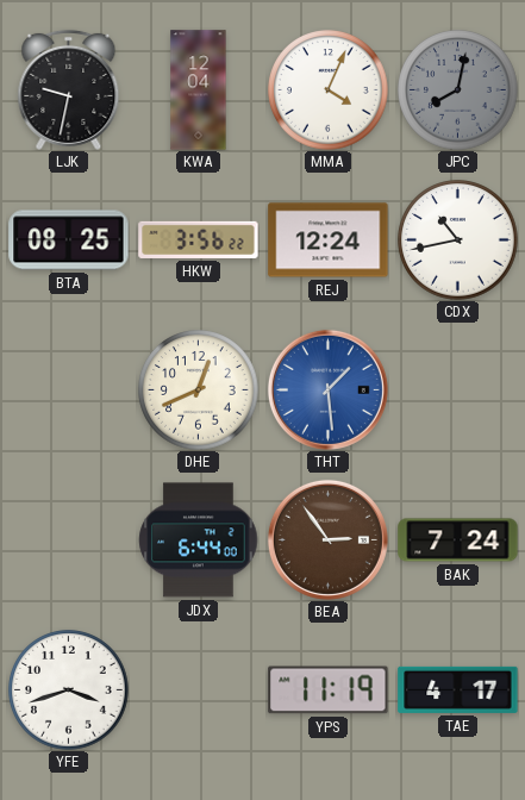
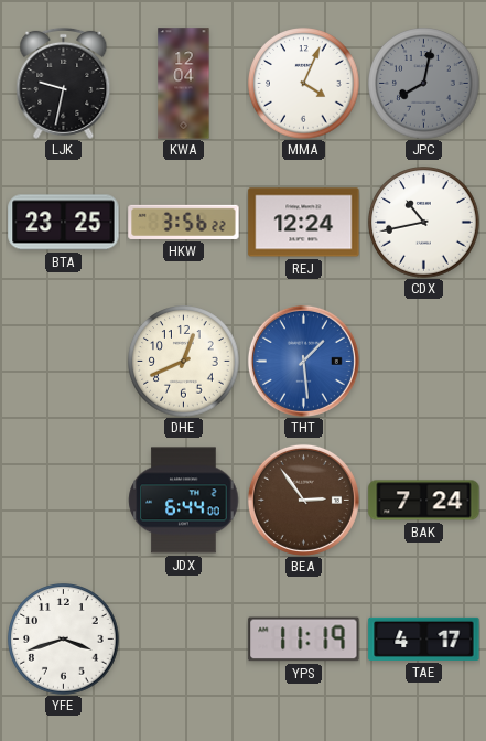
BTA: 08:25 -> 23:25 (64, 223)
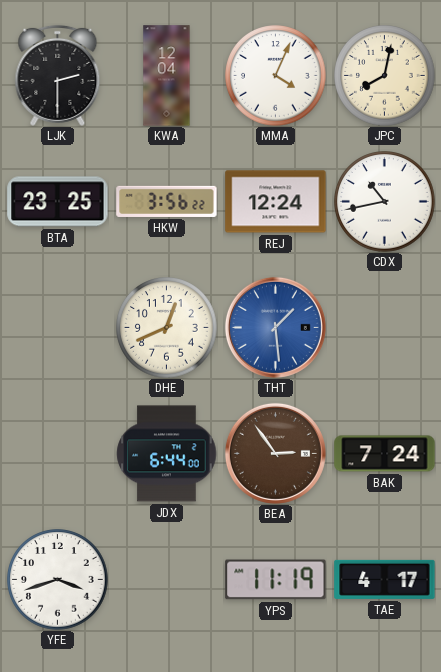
LJK: 9:32 -> 2:30 (58, 75)
JPC dial: grey -> cream (385, 76)
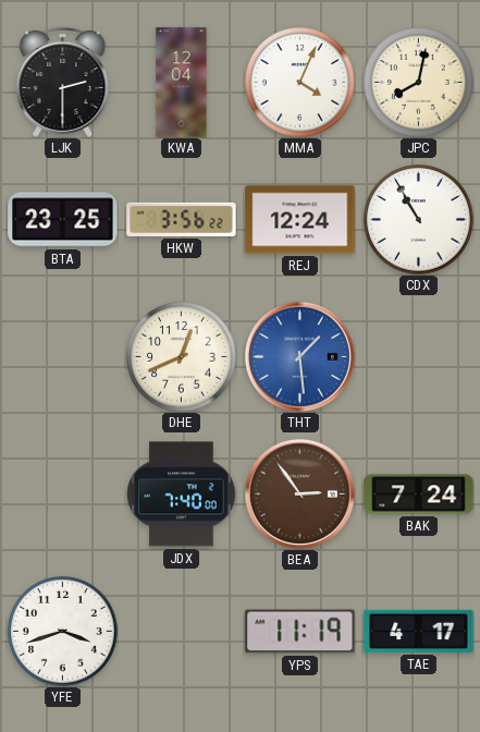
CDX: 10:43 -> 10:55 (419, 220)
JDX: 6:44 -> 7:40 (182, 495)
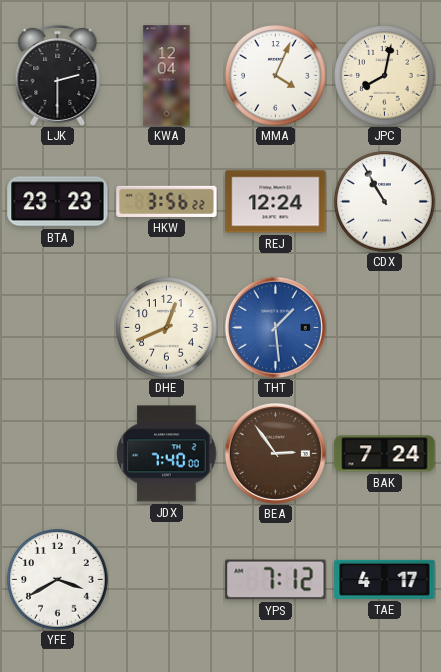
BTA: 23:25 -> 23:23 (58, 202)
YFE: 3:42 -> 3:40 (58, 580)
YPS: 11:19 -> 7:12 (276, 580)
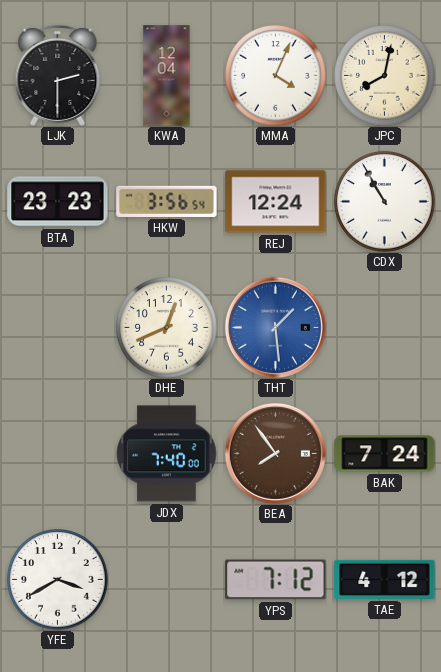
HKW: 3:56:22 -> 3:56:54 (167, 201)
BEA: 2:54 -> 7:54 (275, 453)
TAE: 4:17 -> 4:12 (385, 579)
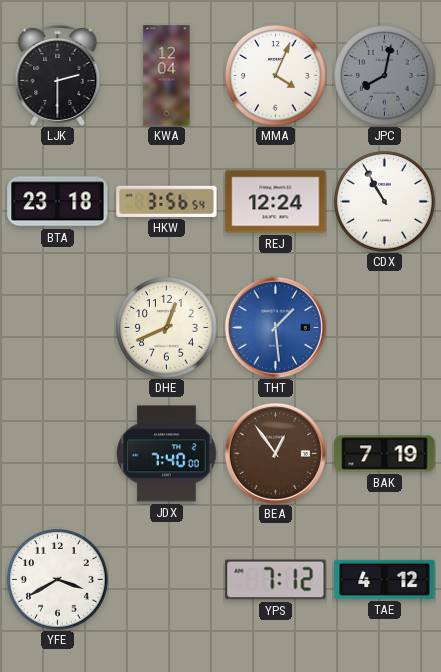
JPC dial: cream -> grey (385, 76)
BTA: 23:23 -> 23:18 (58, 202)
BEA: 7:54 -> 12:54 (275, 453)
BAK: 7:24 -> 7:19 (385, 454)
